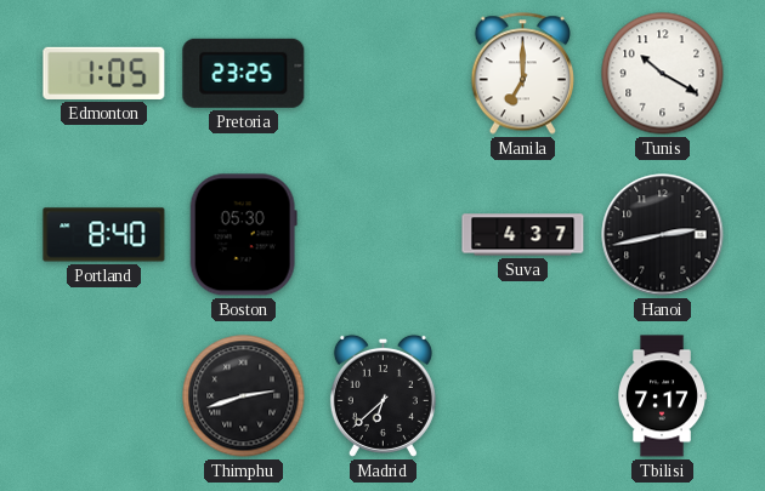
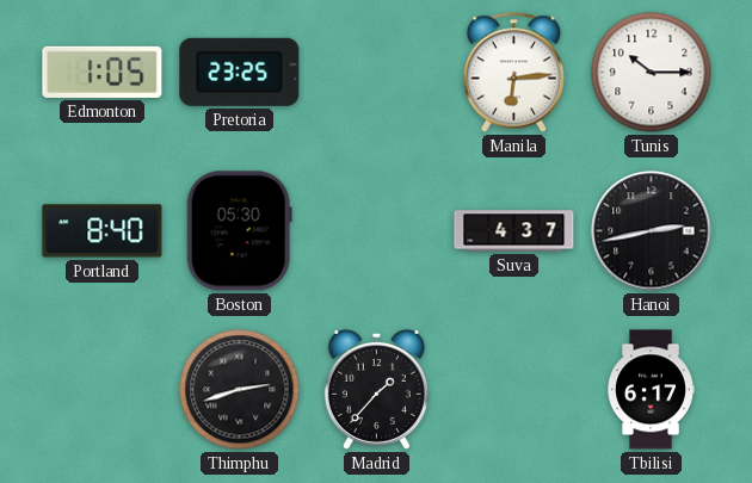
Manila: 7:00 -> 6:14 (513, 73)
Tunis: 10:20 -> 10:15 (652, 73)
Madrid: 6:38 -> 1:37 (376, 389)
Tbilisi: 7:17 -> 6:17 (651, 390)
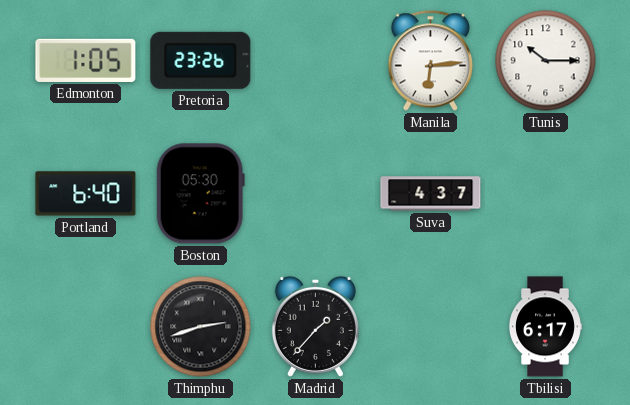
Pretoria: 23:25 -> 23:26 (201, 60)
Portland: 8:40 -> 6:40 (86, 194)
Hanoi: 2:43 -> none (652, 231)
